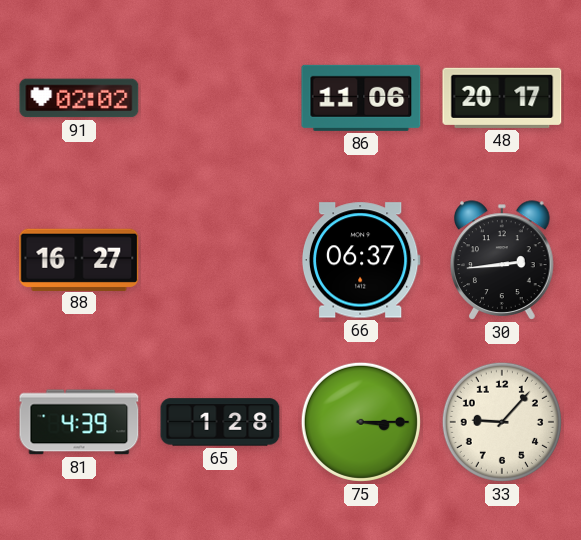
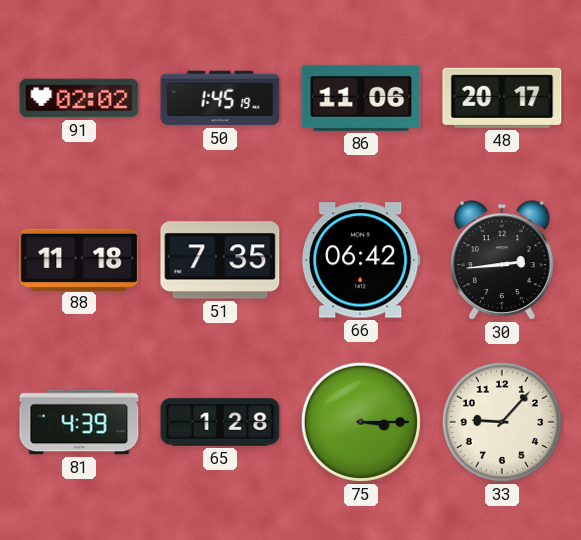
50: none -> 1:45 (220, 98)
88: 16:27 -> 11:18 (79, 259)
51: none -> 7:35 (220, 260)
66: 06:37 -> 06:42 (361, 260)
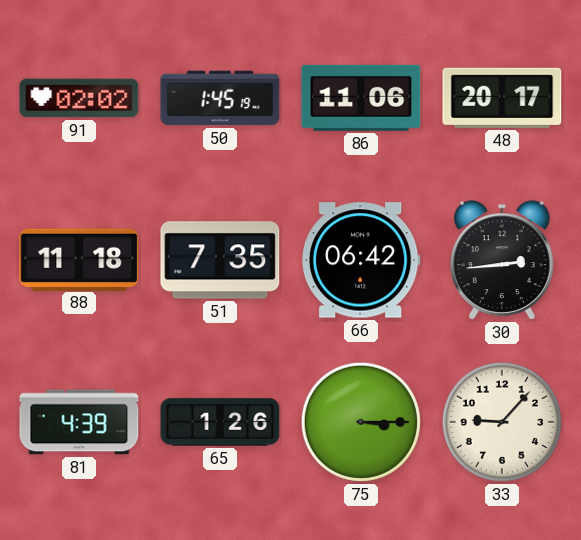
65: 1:28 -> 1:26 (220, 422)
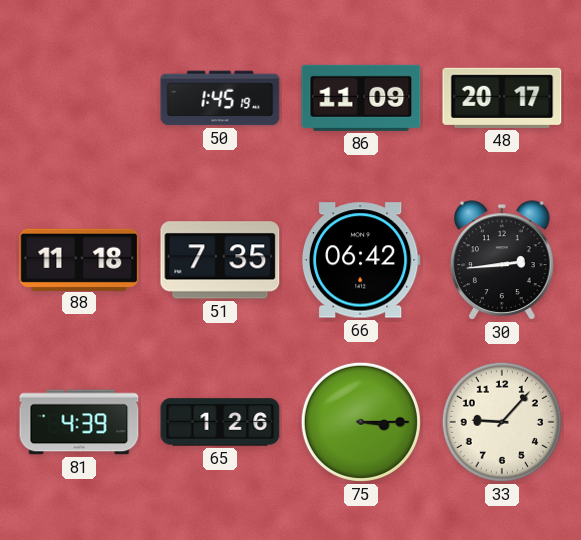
91: 02:02 -> none (79, 98)
86: 11:06 -> 11:09 (361, 98)
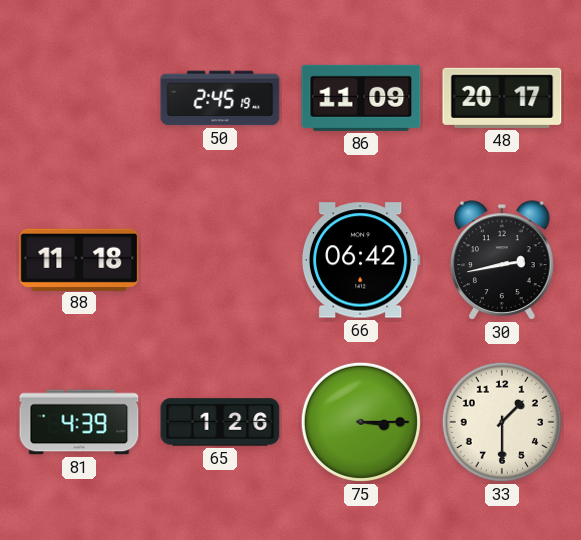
50: 1:45 -> 2:45 (220, 98)
51: 7:35 -> none (220, 260)
30: 2:44 -> 2:43 (503, 260)
33: 9:07 -> 1:30 (502, 422)
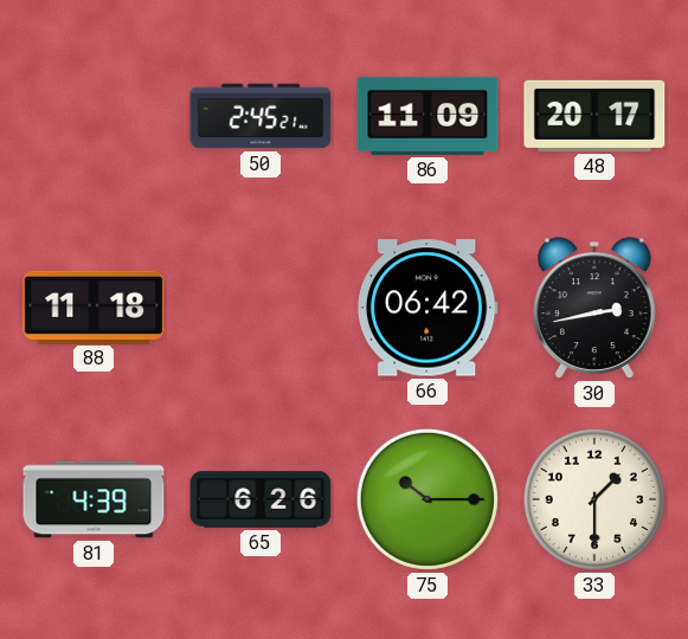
50: 2:45:19 -> 2:45:21 (261, 116)
65: 1:26 -> 6:26 (261, 499)
75: 3:15 -> 10:15 (427, 499)
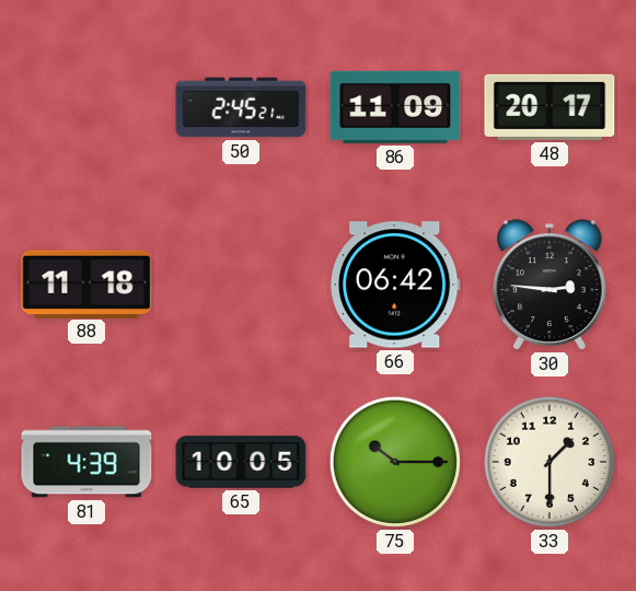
30: 2:43 -> 2:46 (551, 285)
65: 6:26 -> 10:05 (241, 462)
